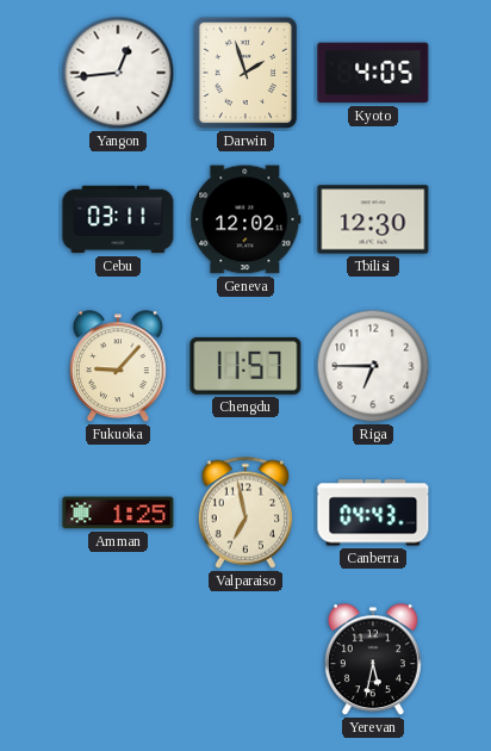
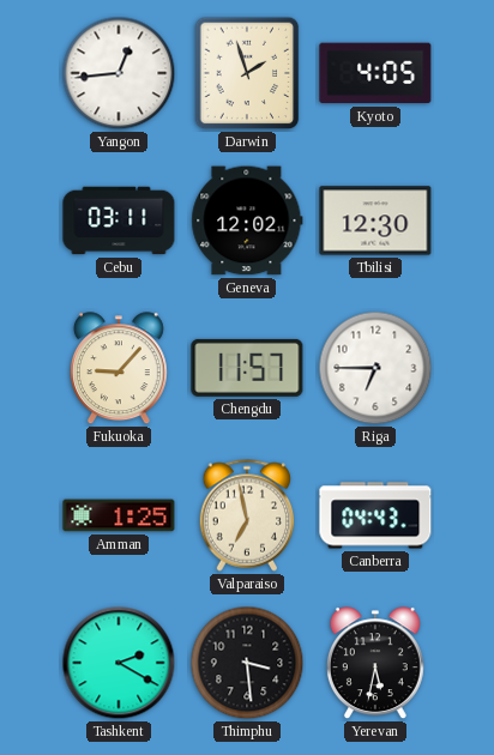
Tashkent: none -> 2:20 (119, 663)
Thimphu: none -> 3:29 (247, 663)
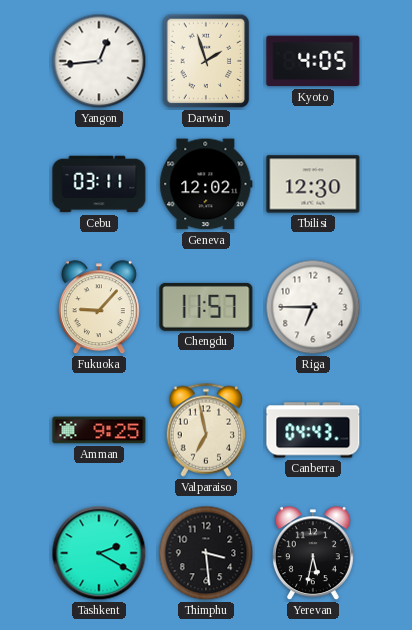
Amman: 1:25 -> 9:25 (99, 430)
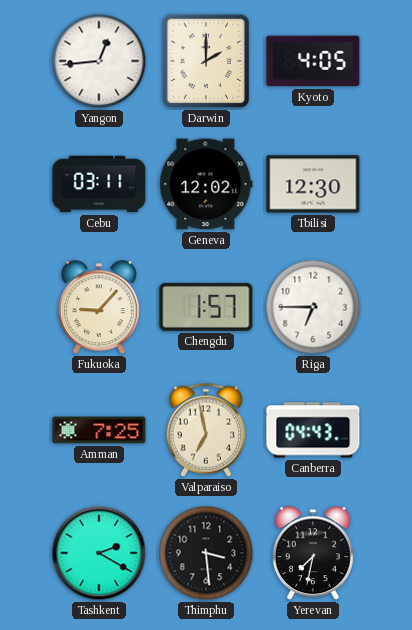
Darwin: 1:57 -> 2:00 (206, 61)
Chengdu: 11:57 -> 1:57 (206, 307)
Amman: 9:25 -> 7:25 (99, 430)
Yerevan: 5:32 -> 7:32 (313, 554)
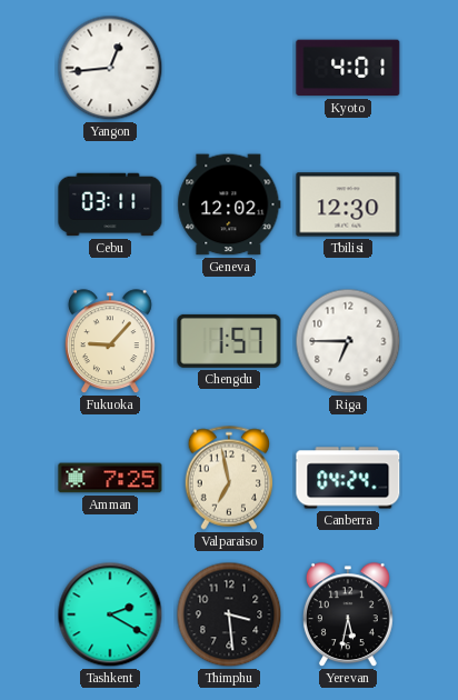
Darwin: 2:00 -> none (206, 61)
Kyoto: 4:05 -> 4:01 (348, 68)
Canberra: 04:43 -> 04:24 (348, 478)
Yerevan: 7:32 -> 5:32 (348, 616)
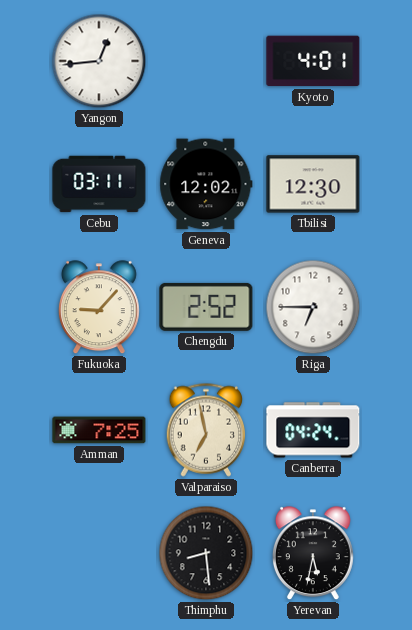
Chengdu: 1:57 -> 2:52 (206, 307)
Tashkent: 2:20 -> none (110, 614)
Thimphu: 3:29 -> 8:29 (206, 553)
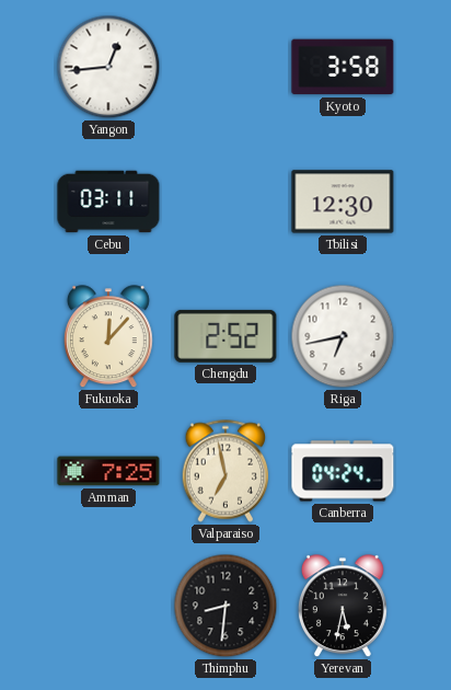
Kyoto: 4:01 -> 3:58 (343, 67)
Geneva: 12:02 -> none (206, 184)
Fukuoka: 9:07 -> 12:07 (108, 337)
Riga: 6:45 -> 6:43 (343, 336)
Thimphu: 8:29 -> 8:31 (225, 606)
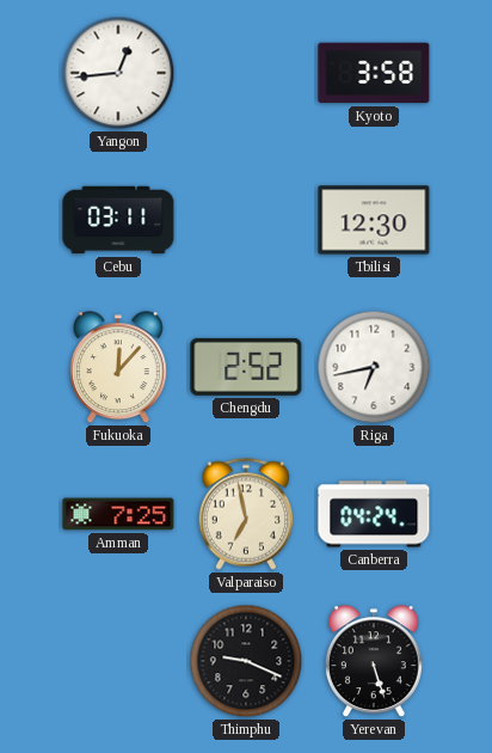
Thimphu: 8:31 -> 9:19 (246, 661)
Yerevan: 5:32 -> 5:27 (374, 662)
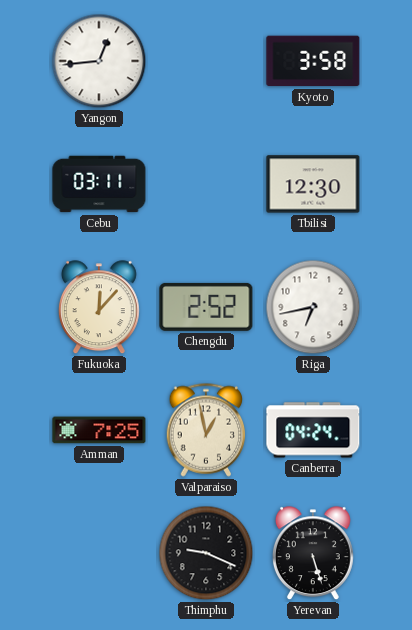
Valparaiso: 6:58 -> 12:58 (206, 430)
